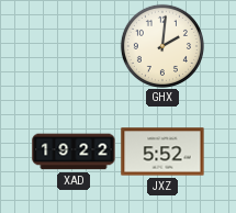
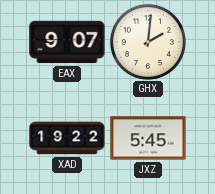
EAX: none -> 9:07 (67, 42)
JXZ: 5:52 -> 5:45 (148, 138)
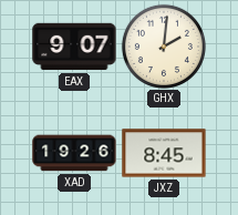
XAD: 19:22 -> 19:26 (74, 153)
JXZ: 5:45 -> 8:45 (164, 153)
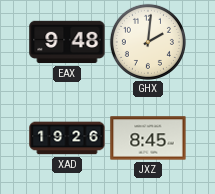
EAX: 9:07 -> 9:48 (67, 42)
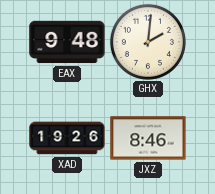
JXZ: 8:45 -> 8:46 (148, 138)
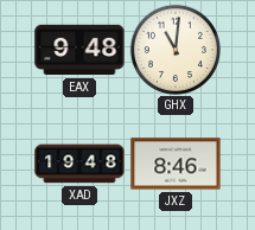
GHX: 2:01 -> 11:01 (176, 50)
XAD: 19:26 -> 19:48 (79, 164)
